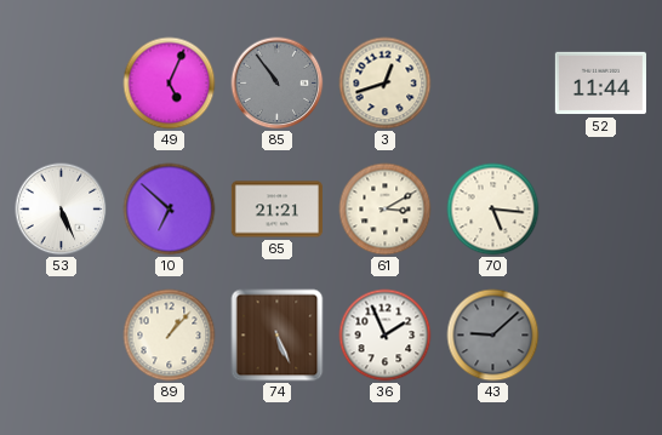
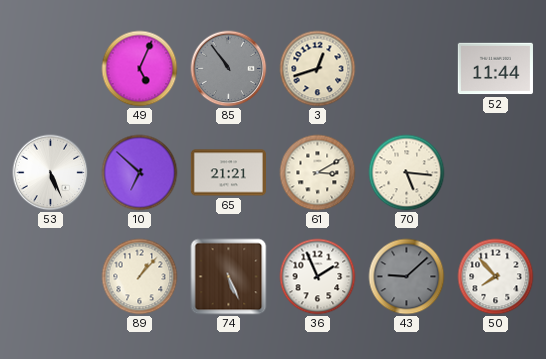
50: none -> 7:53 (496, 277)
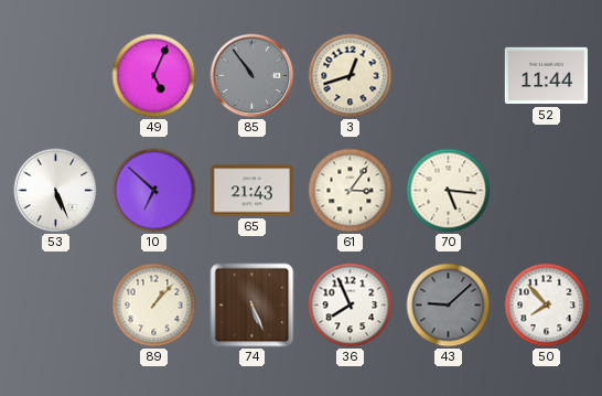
65: 21:21 -> 21:43 (251, 191)
61: 3:10 -> 3:06 (351, 191)
36: 1:56 -> 7:56 (351, 306)
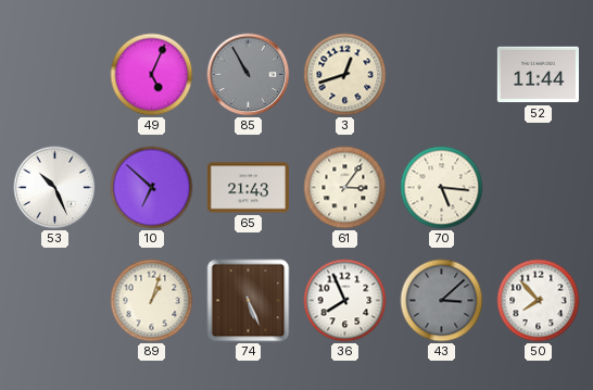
85: 10:54 -> 10:55 (249, 75)
53: 5:26 -> 10:26 (55, 188)
89: 1:07 -> 1:03 (152, 301)
43: 9:08 -> 3:08 (442, 301)
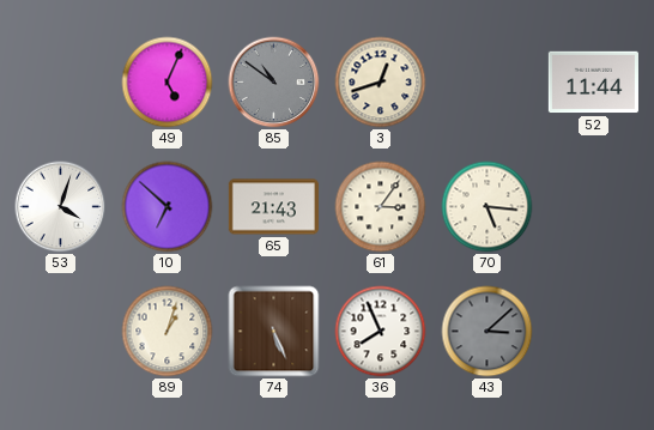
85: 10:55 -> 10:51 (274, 83)
53: 10:26 -> 4:03 (61, 207)
50: 7:53 -> none (539, 301)
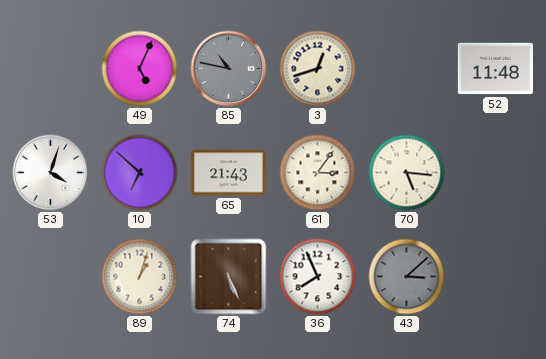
85: 10:51 -> 10:47 (229, 69)
52: 11:44 -> 11:48 (495, 69)
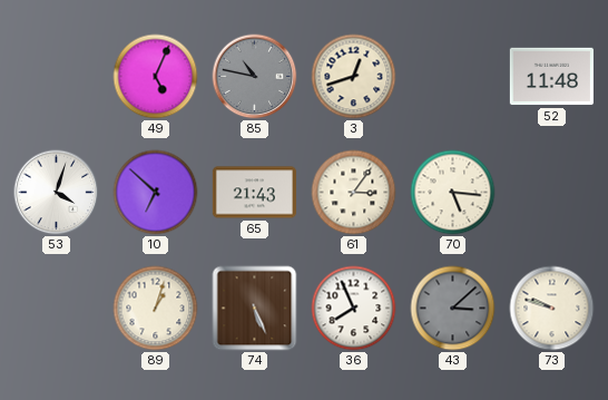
73: none -> 9:48 (552, 309)
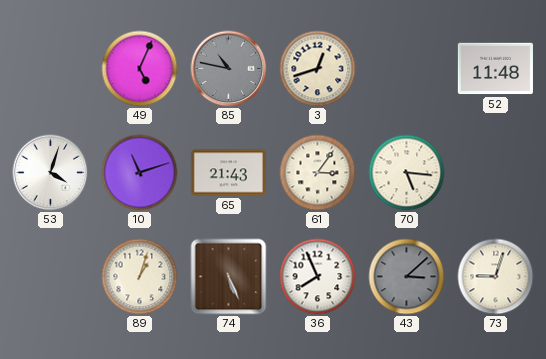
10: 6:52 -> 11:12 (140, 173)
73: 9:48 -> 9:03 (496, 277)
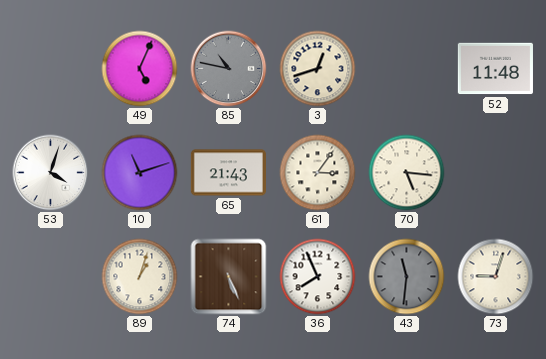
43: 3:08 -> 11:31 (407, 277)
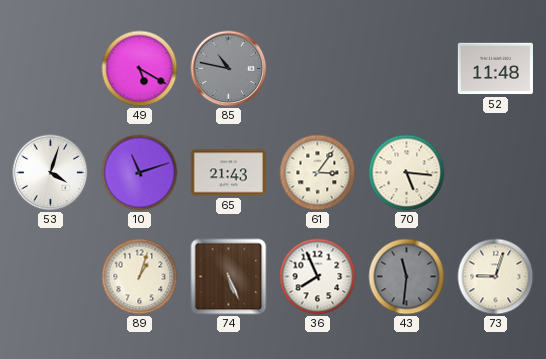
49: 5:04 -> 5:20 (140, 69)
3: 12:42 -> none (318, 69)
